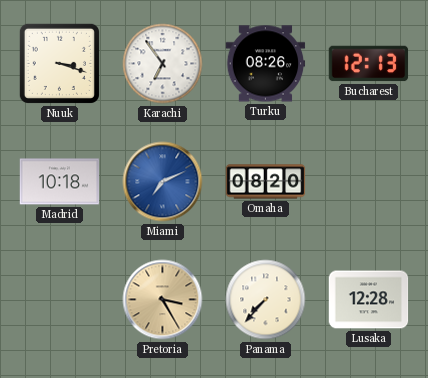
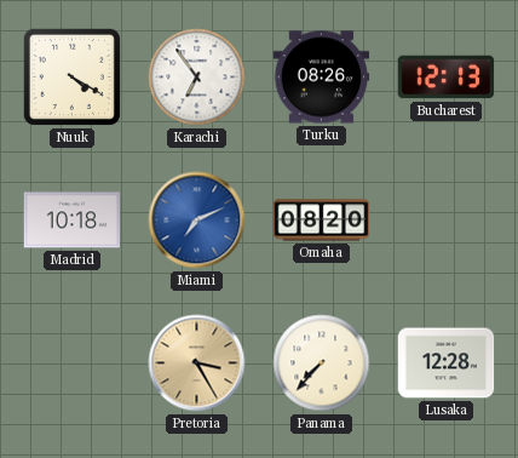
Nuuk: 3:18 -> 4:20 (71, 76)
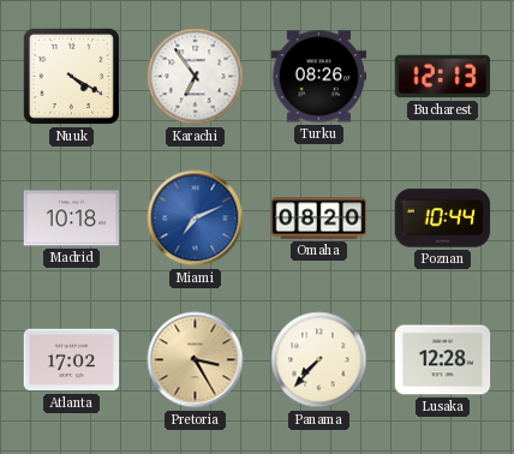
Poznan: none -> 10:44 (443, 219)
Atlanta: none -> 17:02 (72, 360)
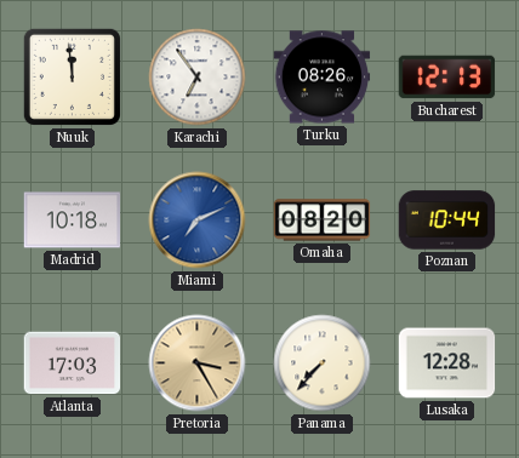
Nuuk: 4:20 -> 11:59 (72, 76)
Atlanta: 17:02 -> 17:03 (73, 363)
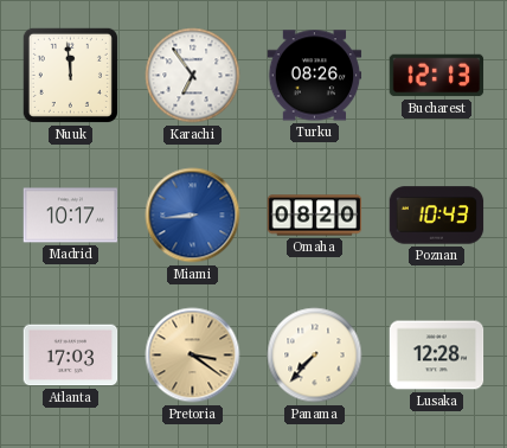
Madrid: 10:18 -> 10:17 (71, 216)
Miami: 7:11 -> 8:44 (193, 216)
Poznan: 10:44 -> 10:43 (437, 216)
Pretoria: 3:25 -> 3:21 (193, 356)
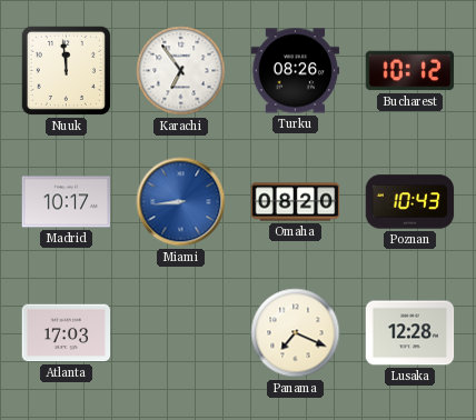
Bucharest: 12:13 -> 10:12 (410, 71)
Pretoria: 3:21 -> none (193, 356)
Panama: 7:37 -> 7:19 (296, 333)
